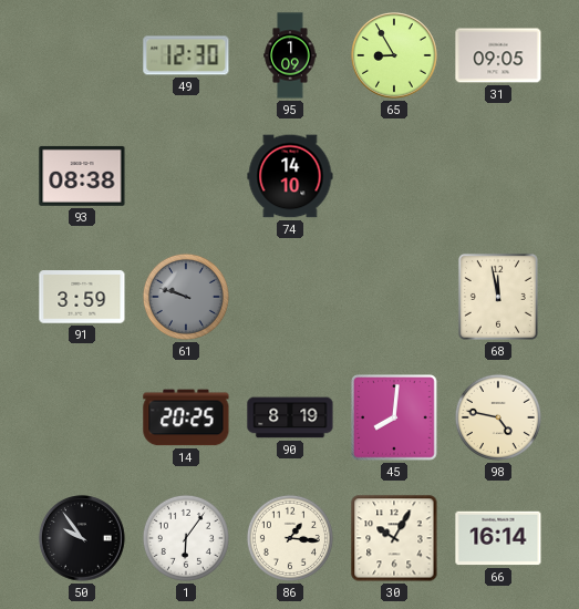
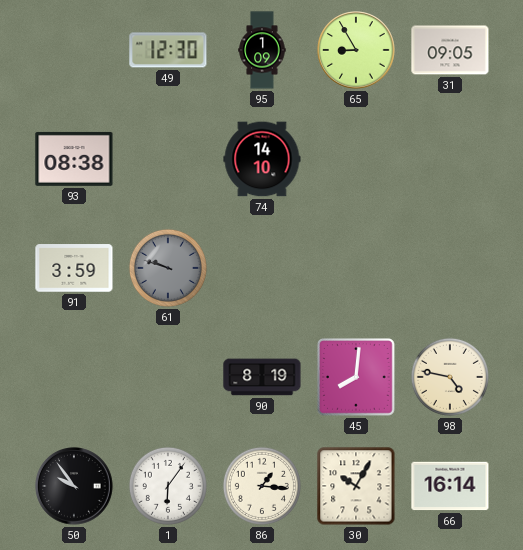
68: 11:58 -> none (498, 297)
14: 20:25 -> none (186, 417)
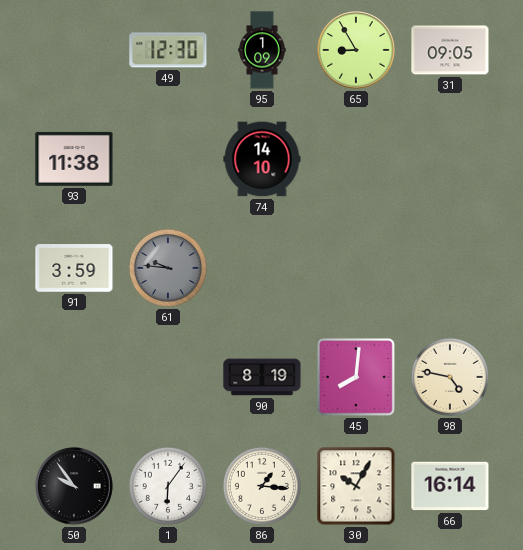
93: 08:38 -> 11:38 (74, 159)
61: 9:48 -> 9:46 (168, 268)
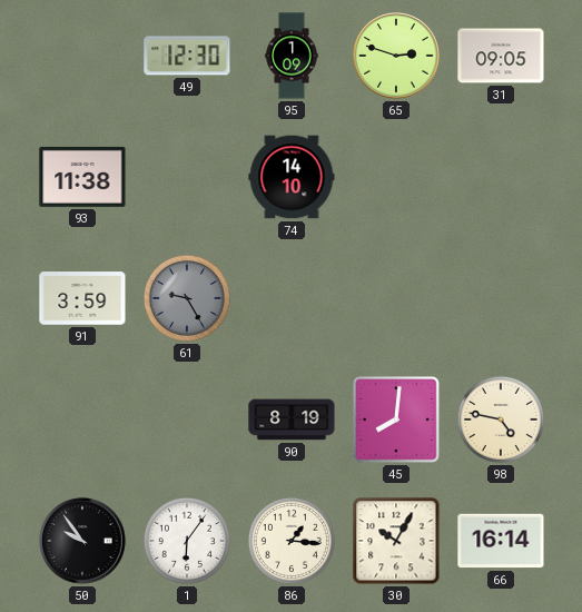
65: 8:55 -> 2:48 (396, 56)
61: 9:46 -> 9:25 (187, 298)
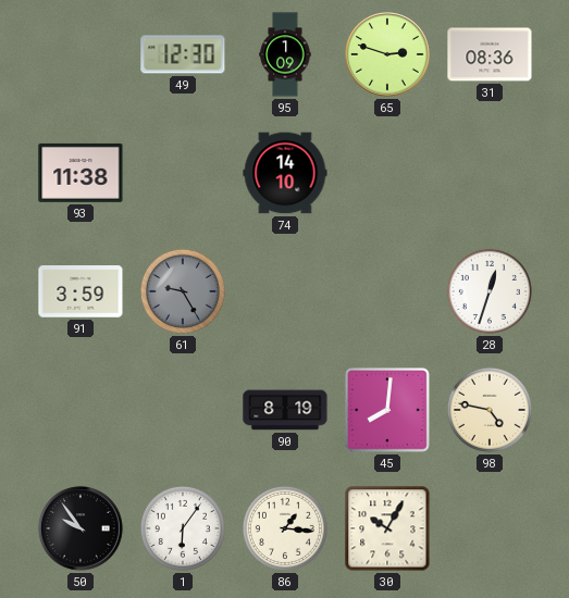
31: 09:05 -> 08:36 (490, 54)
28: none -> 12:33 (490, 291)
66: 16:14 -> none (501, 541)
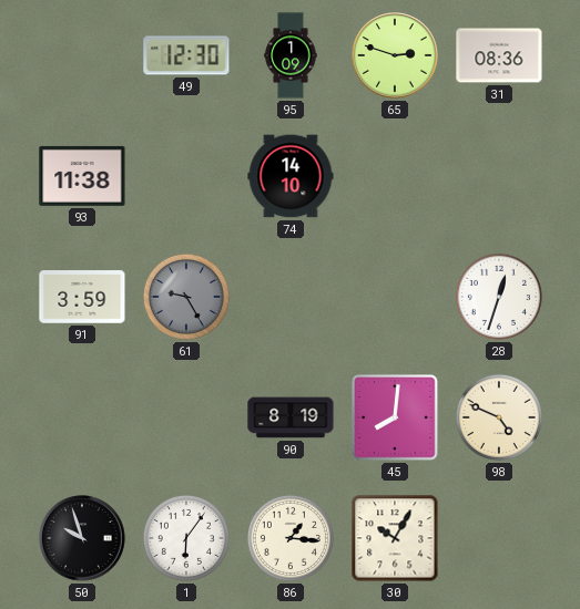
98: 4:47 -> 4:49 (499, 417)
50: 9:54 -> 9:57 (82, 538)
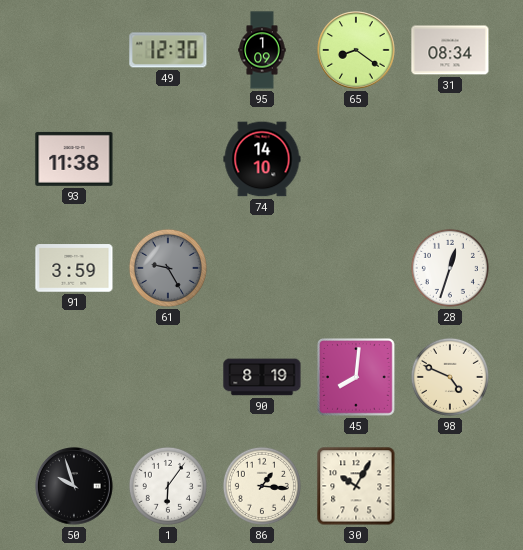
65: 2:48 -> 8:21 (356, 50)
31: 08:36 -> 08:34 (450, 50)
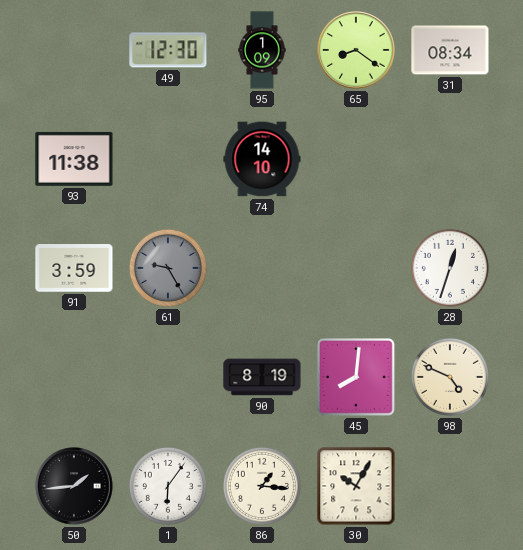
50: 9:57 -> 1:44 (74, 486)
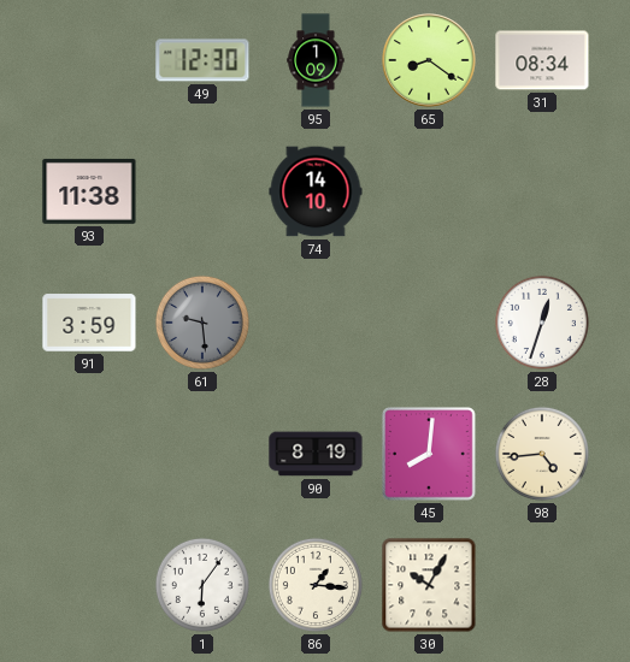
61: 9:25 -> 9:29 (202, 323)
98: 4:49 -> 4:44 (542, 454)
50: 1:44 -> none (74, 486)
